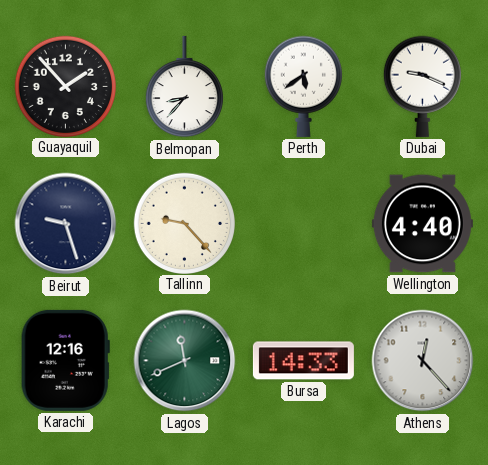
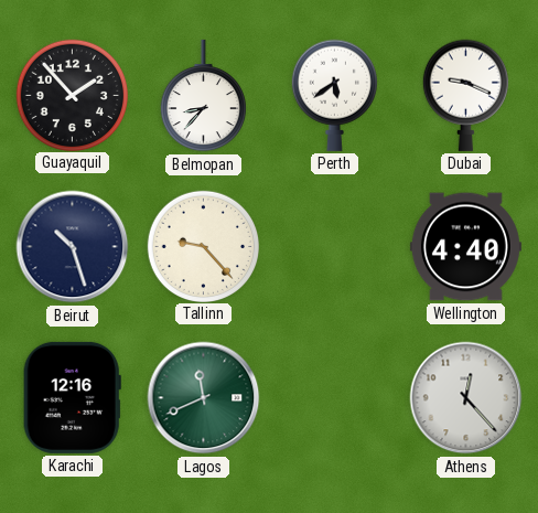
Beirut: 9:27 -> 10:27 (73, 247)
Bursa: 14:33 -> none (303, 361)
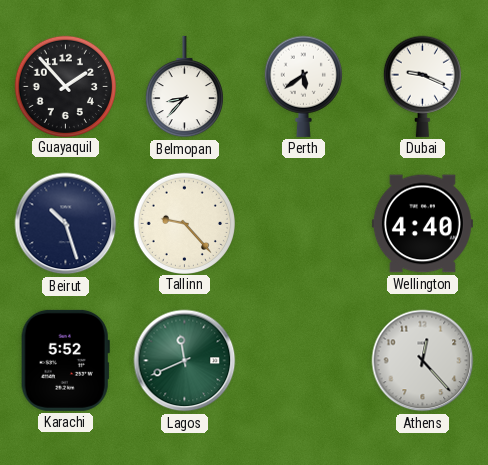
Karachi: 12:16 -> 5:52 (65, 360)
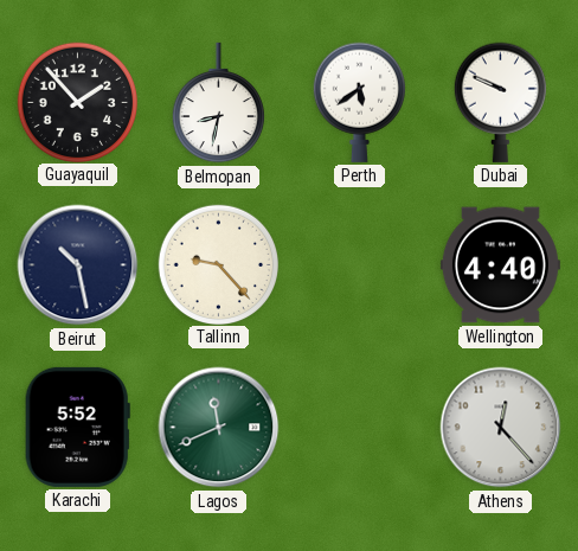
Belmopan: 8:37 -> 8:32 (218, 103)
Dubai: 9:19 -> 9:49 (500, 102)
Beirut: 10:27 -> 10:28 (78, 265)
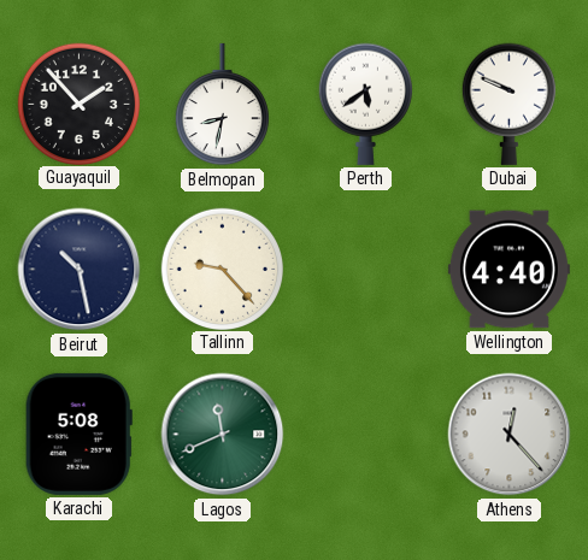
Karachi: 5:52 -> 5:08 (78, 434)
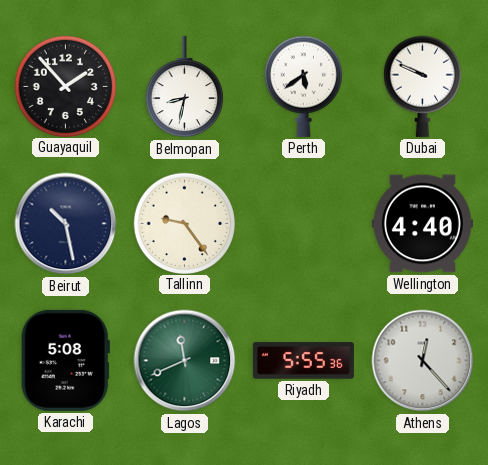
Tallinn: 9:23 -> 9:24 (184, 223)
Riyadh: none -> 5:55 (303, 361)
